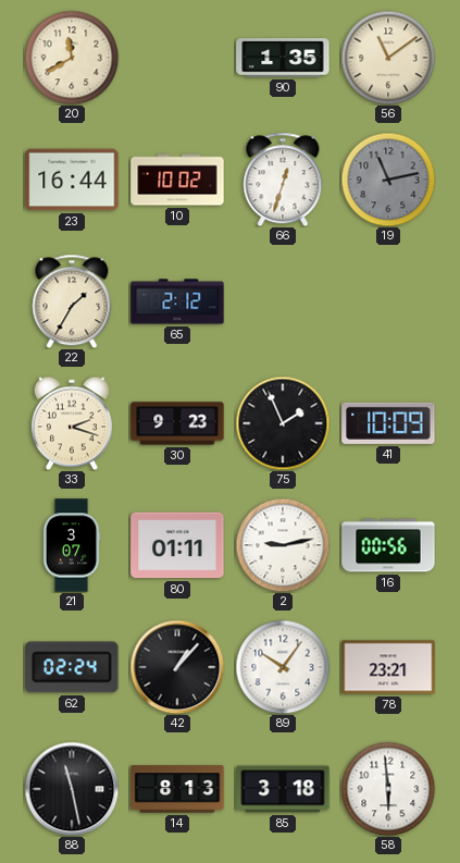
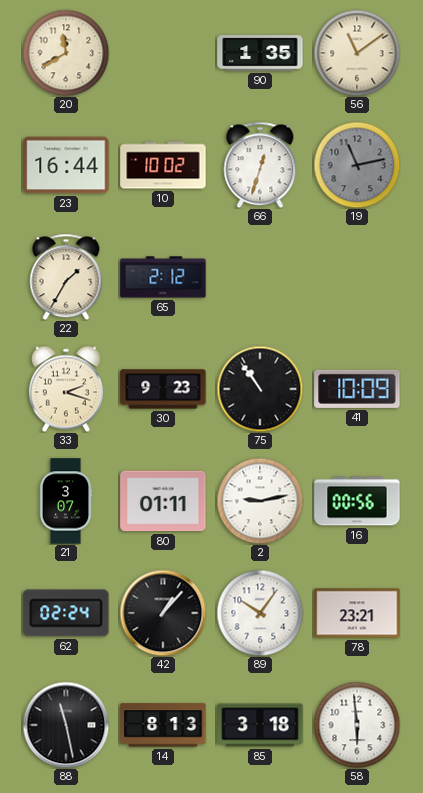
75: 1:56 -> 10:54 (260, 389)
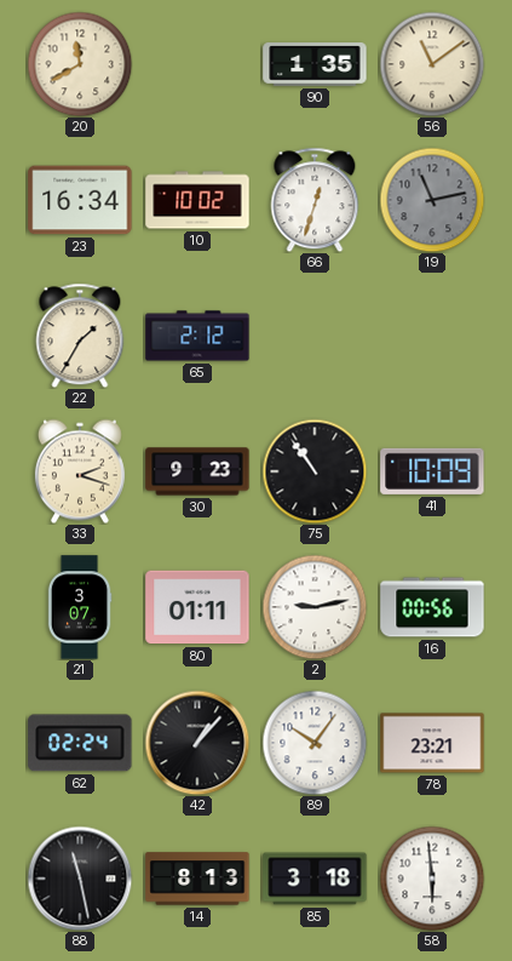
23: 16:44 -> 16:34 (80, 200)
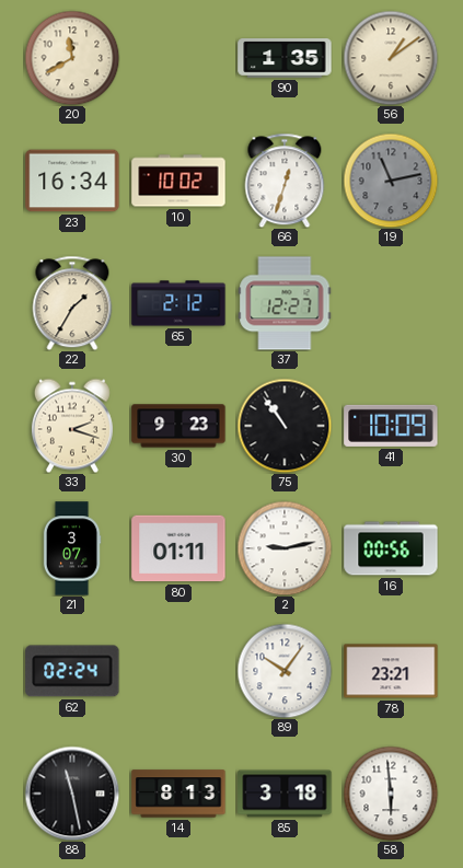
56: 11:09 -> 1:09 (391, 58)
37: none -> 12:27 (285, 303)
42: 1:07 -> none (197, 743)
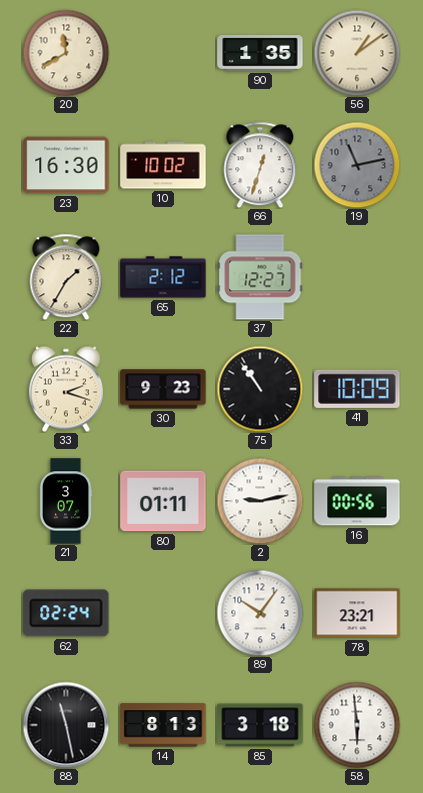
23: 16:34 -> 16:30 (66, 165)
